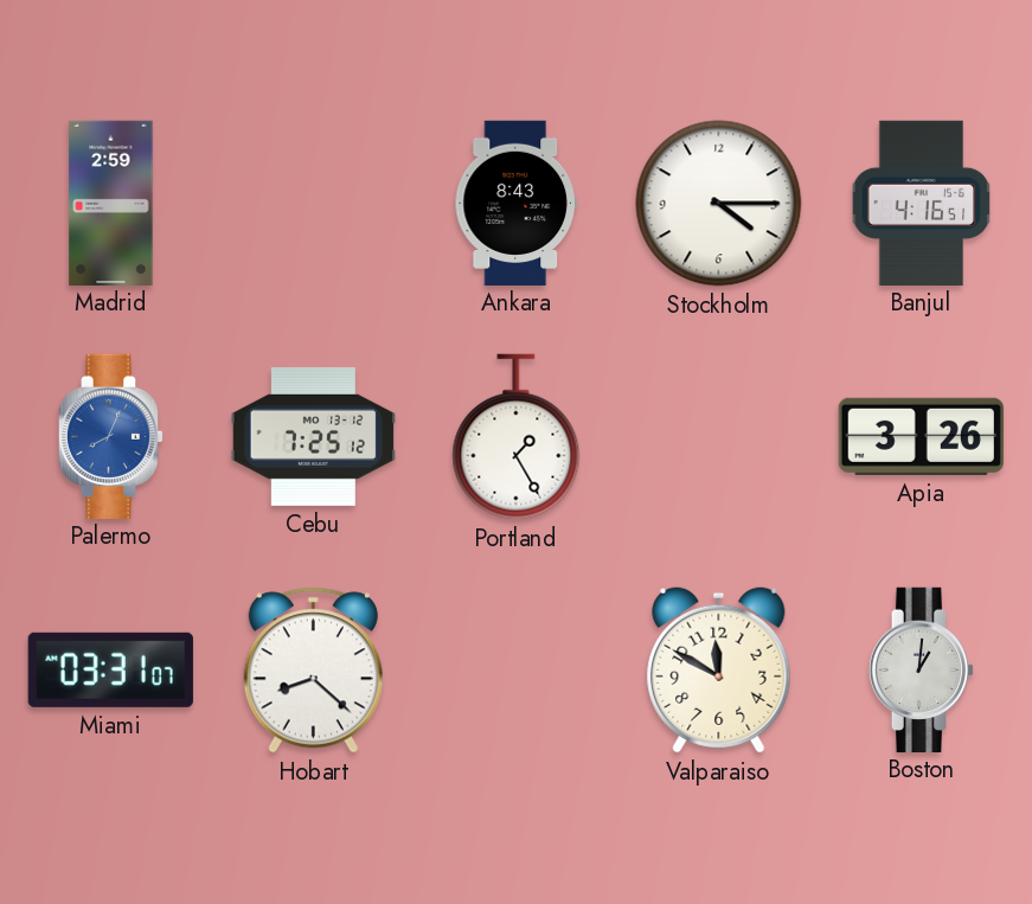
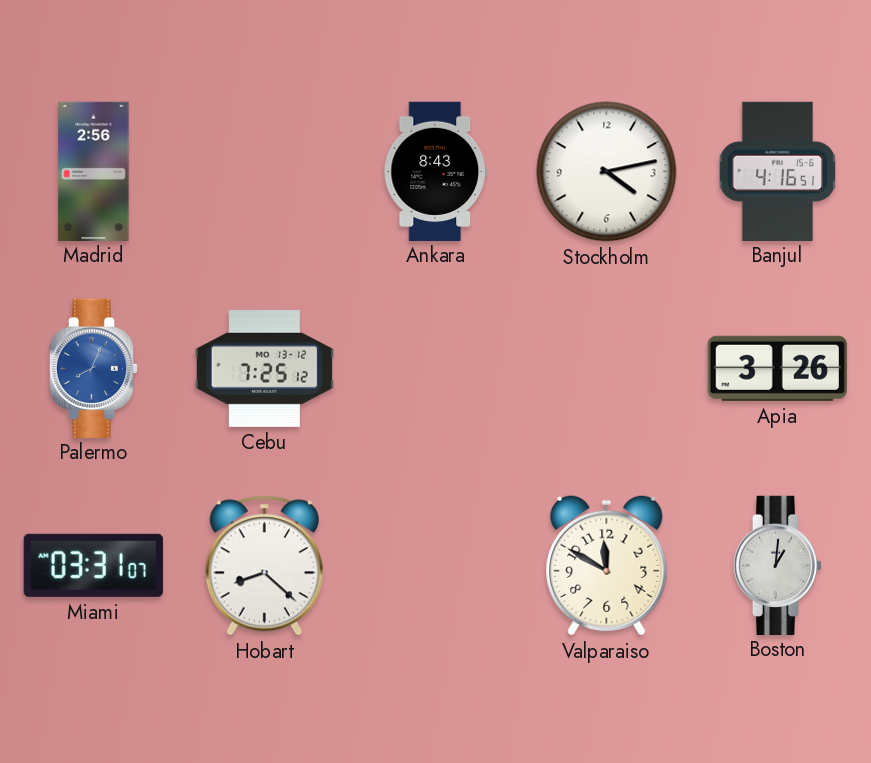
Madrid: 2:59 -> 2:56 (94, 171)
Stockholm: 4:15 -> 4:13 (607, 172)
Portland: 1:25 -> none (517, 437)
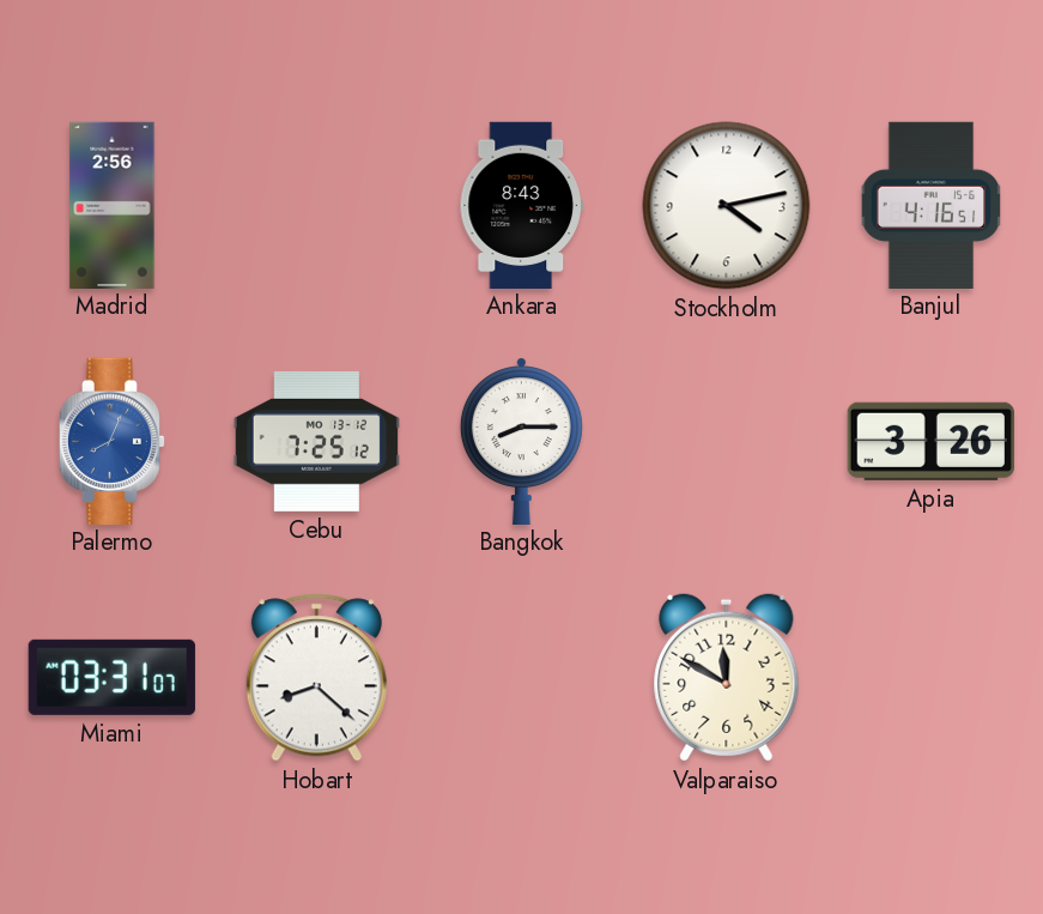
Bangkok: none -> 8:15 (521, 441)
Boston: 1:01 -> none (778, 565)
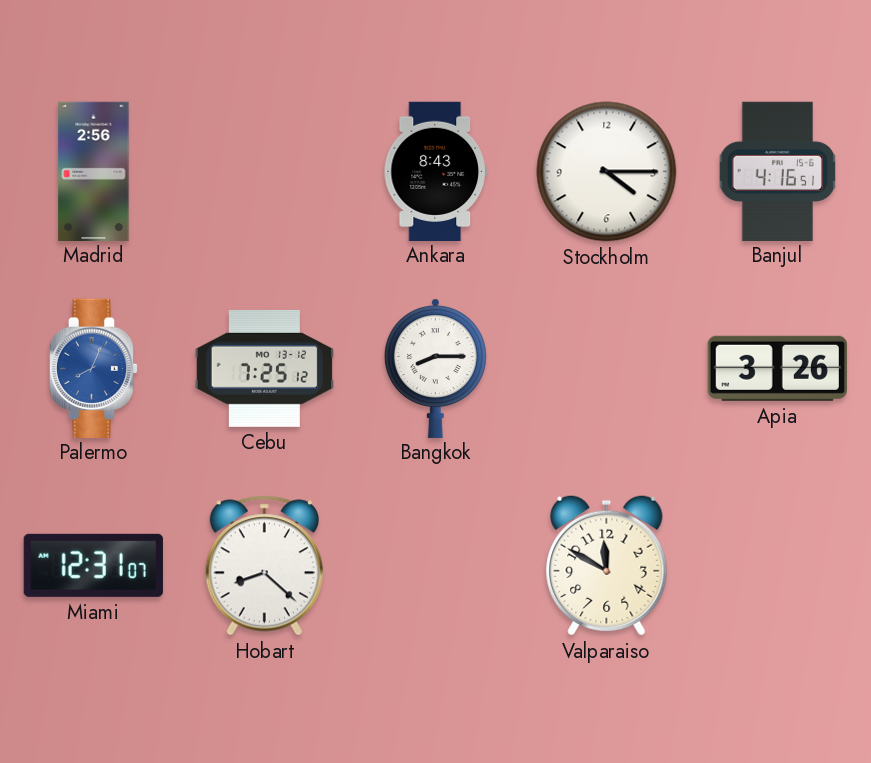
Stockholm: 4:13 -> 4:15 (607, 172)
Miami: 03:31 -> 12:31 (93, 565)
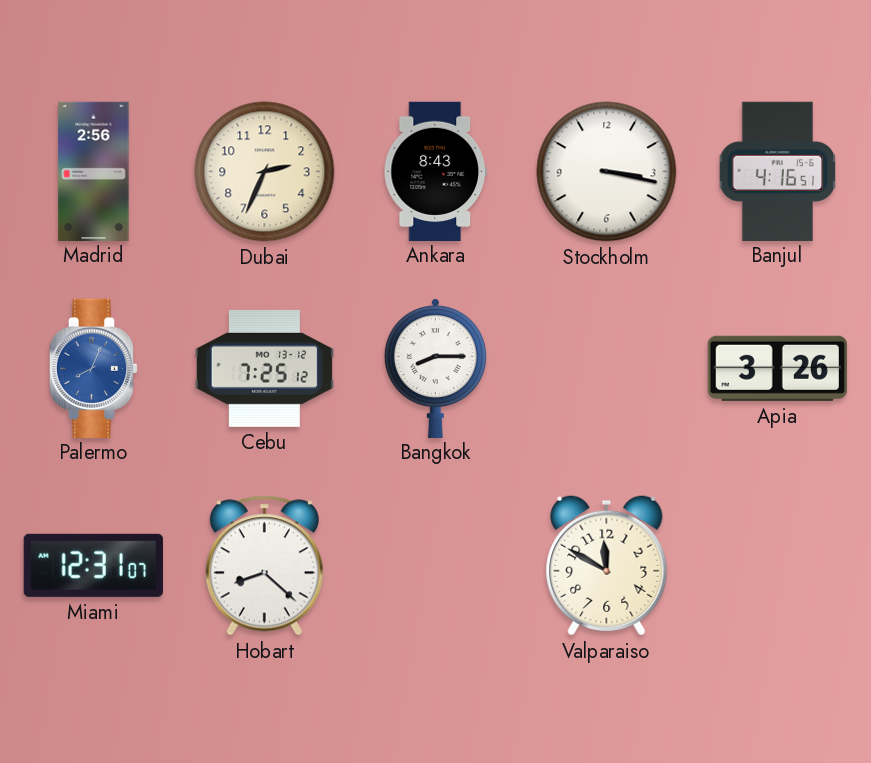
Dubai: none -> 2:34 (265, 172)
Stockholm: 4:15 -> 3:17 (607, 172)
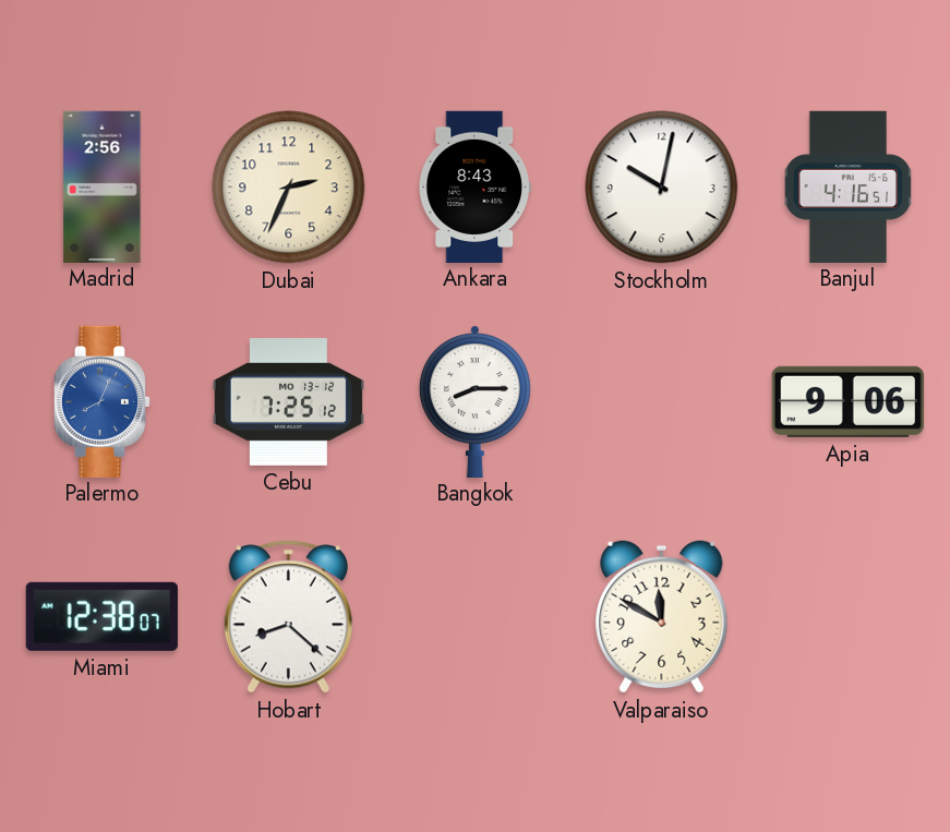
Stockholm: 3:17 -> 10:02 (662, 188)
Apia: 3:26 -> 9:06 (847, 401)
Miami: 12:31 -> 12:38 (101, 616)
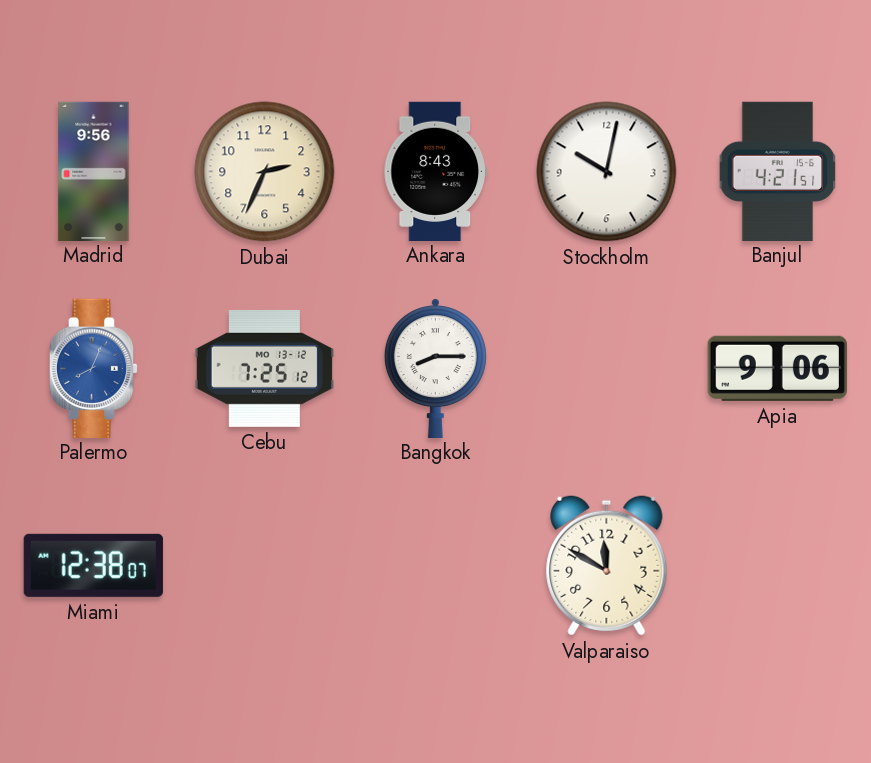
Madrid: 2:56 -> 9:56 (94, 171)
Banjul: 4:16 -> 4:21 (778, 171)
Hobart: 8:22 -> none (288, 617)
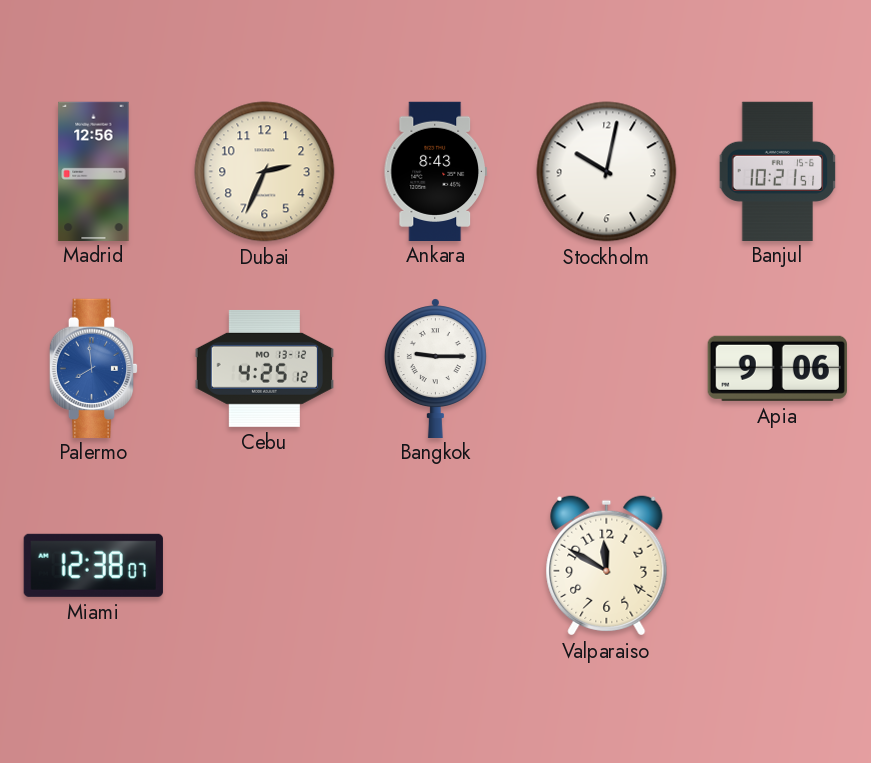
Madrid: 9:56 -> 12:56 (94, 171)
Banjul: 4:21 -> 10:21 (778, 171)
Palermo: 8:04 -> 7:59 (94, 368)
Cebu: 7:25 -> 4:25 (264, 368)
Bangkok: 8:15 -> 9:15 (435, 368)
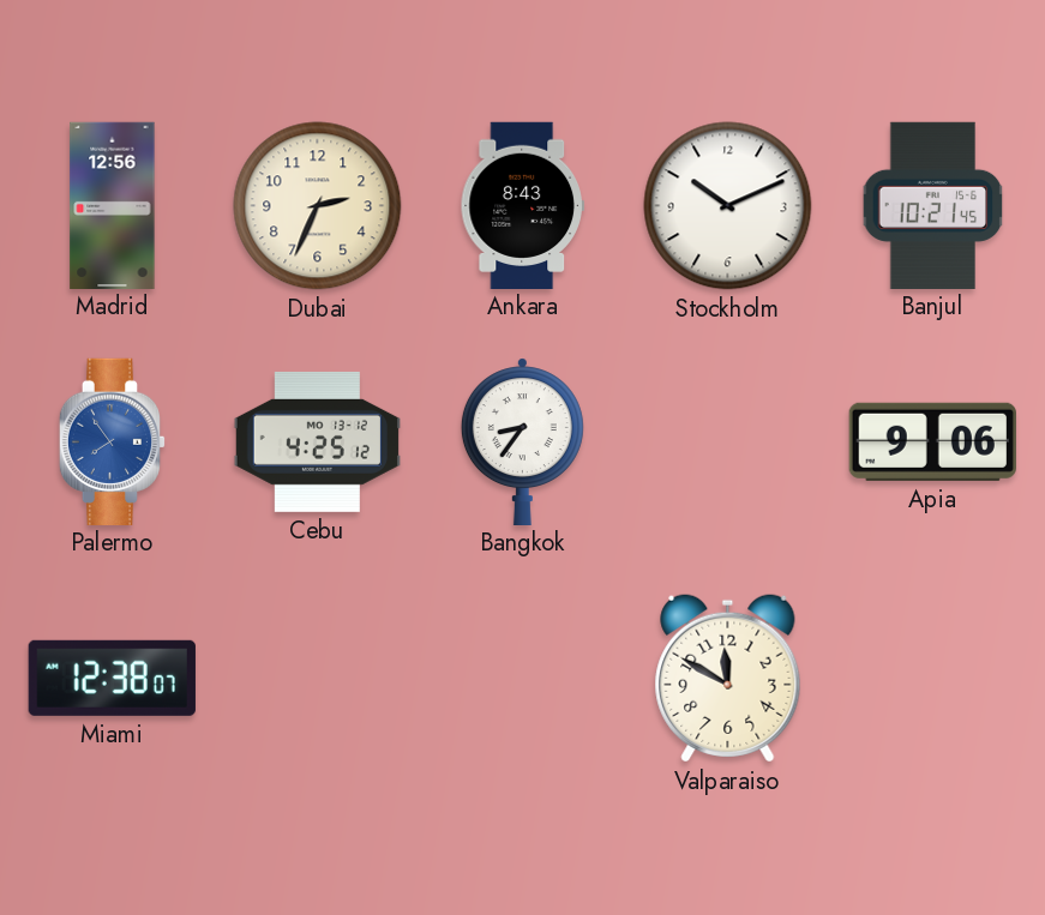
Stockholm: 10:02 -> 10:11 (728, 206)
Banjul: 10:21:51 -> 10:21:45 (933, 205)
Palermo: 7:59 -> 7:54 (113, 441)
Bangkok: 9:15 -> 8:36 (522, 441)
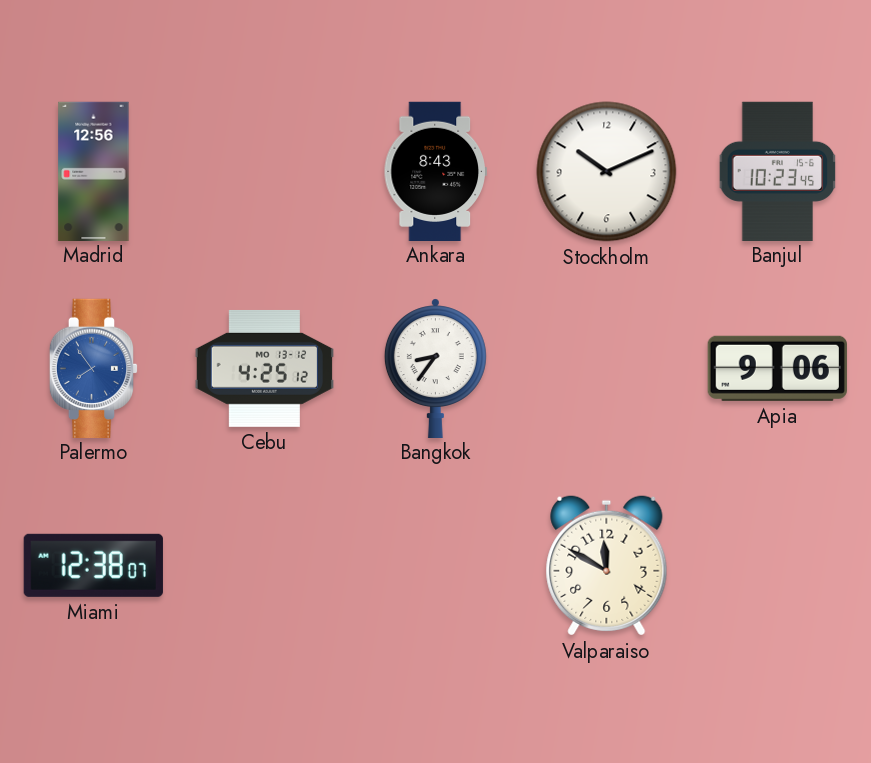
Dubai: 2:34 -> none (318, 206)
Banjul: 10:21 -> 10:23 (778, 171)
